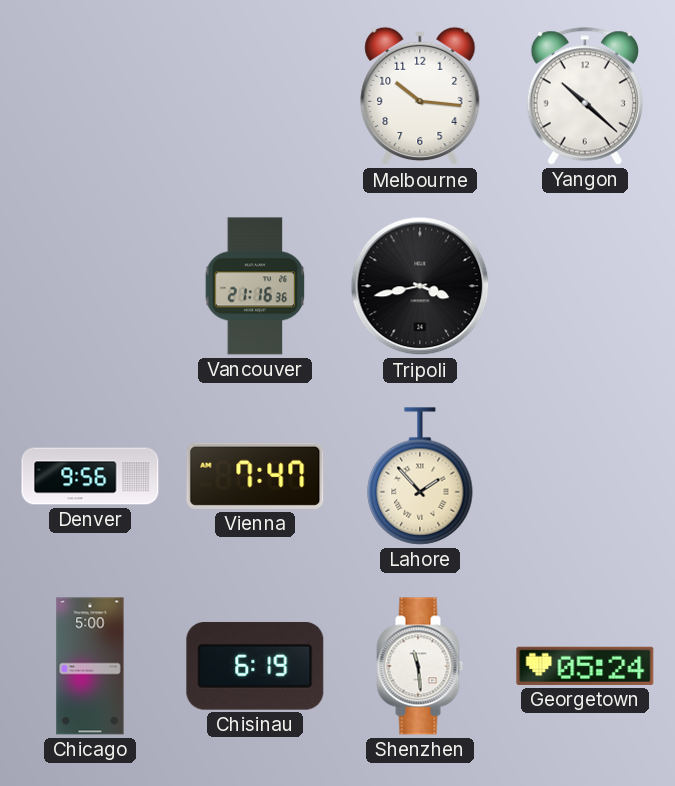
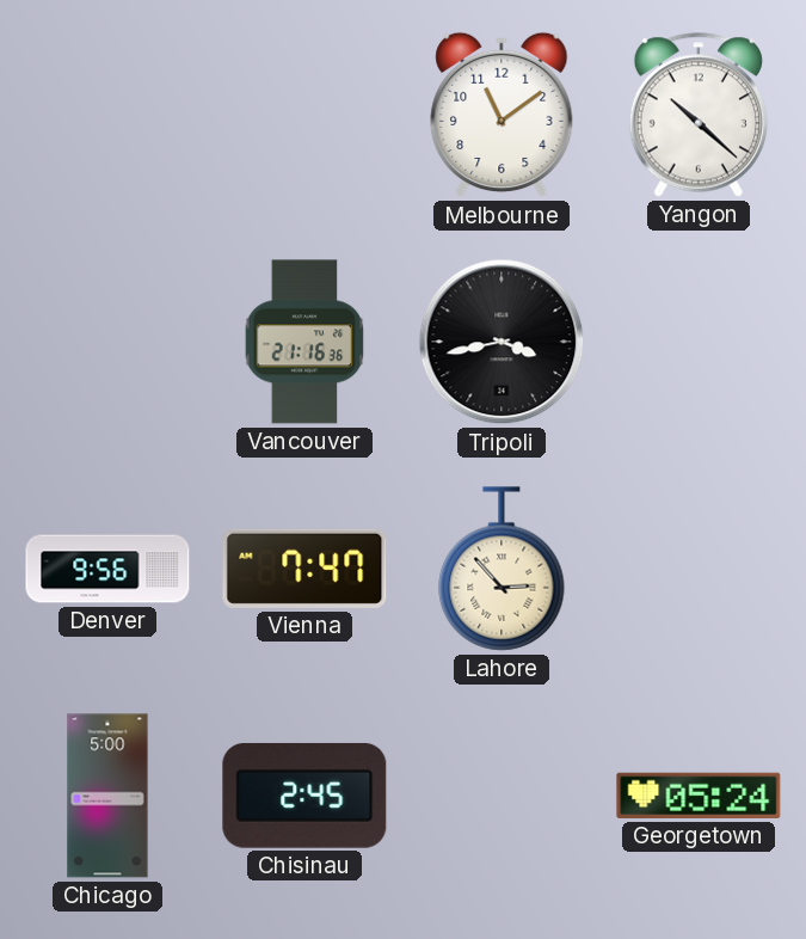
Melbourne: 10:16 -> 11:09 (502, 115)
Lahore: 1:53 -> 2:53 (502, 569)
Chisinau: 6:19 -> 2:45 (304, 796)
Shenzhen: 11:29 -> none (420, 666)
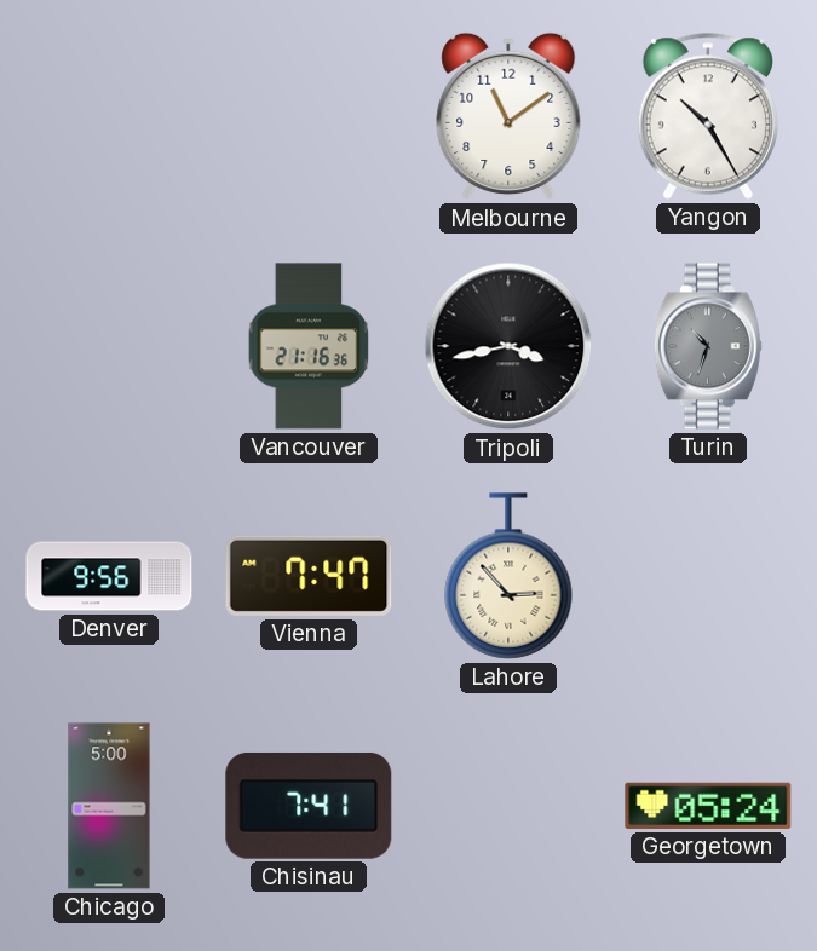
Yangon: 10:22 -> 10:25 (708, 116)
Turin: none -> 10:33 (708, 346)
Chisinau: 2:45 -> 7:41 (309, 806)
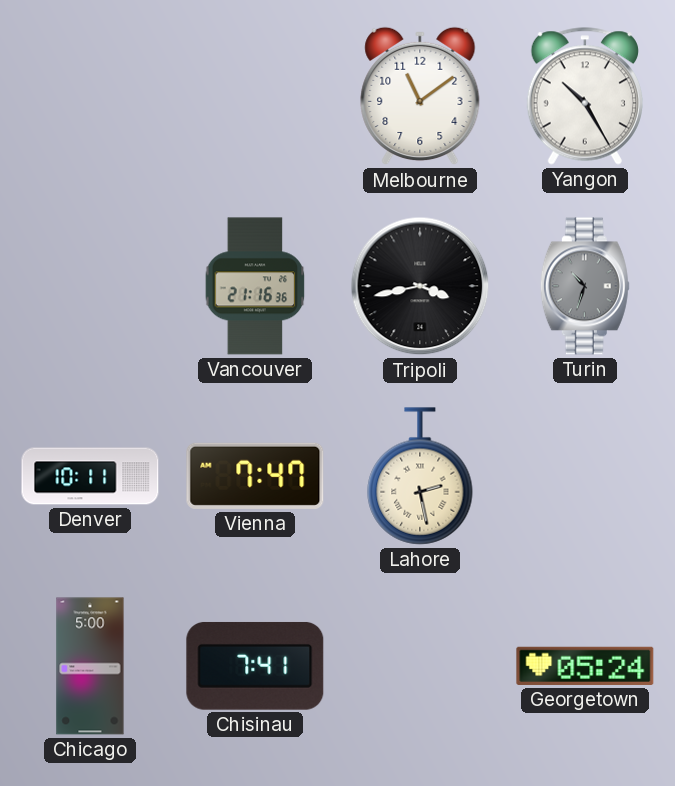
Denver: 9:56 -> 10:11 (90, 476)
Lahore: 2:53 -> 2:28 (420, 476)
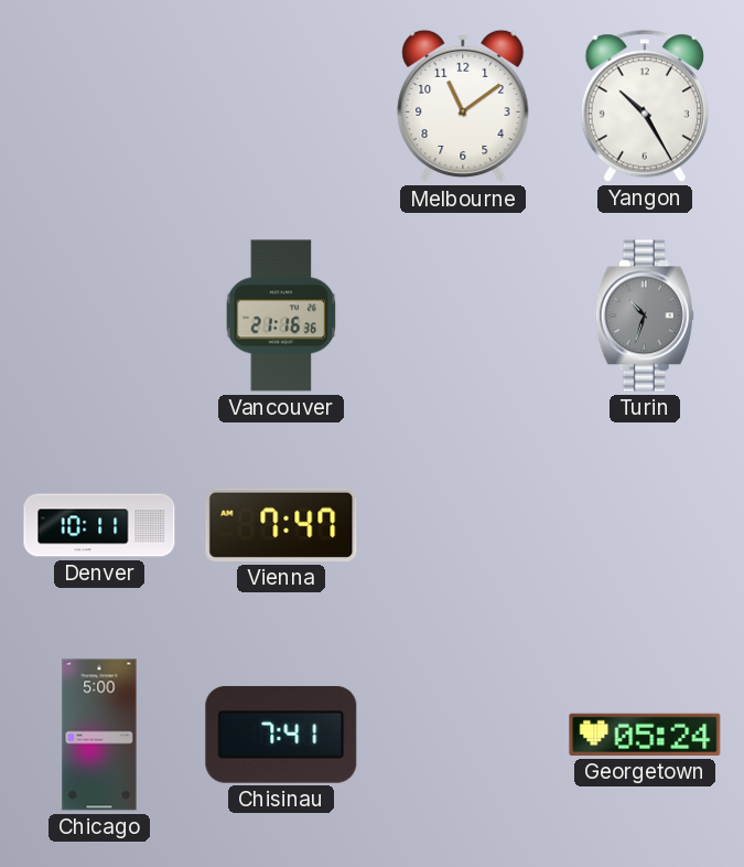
Tripoli: 3:43 -> none (420, 286)
Lahore: 2:28 -> none (420, 476)
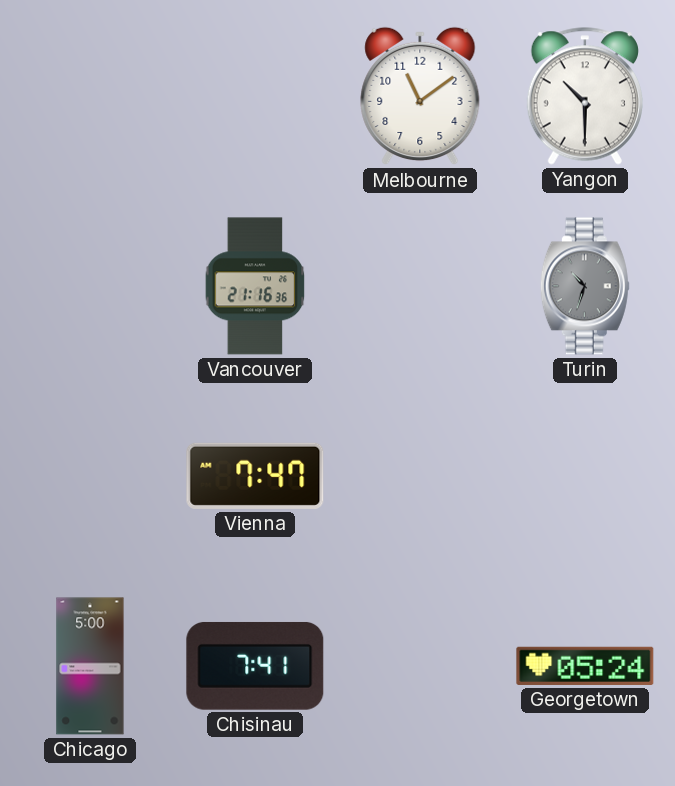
Yangon: 10:25 -> 10:30 (585, 96)
Denver: 10:11 -> none (99, 525)
